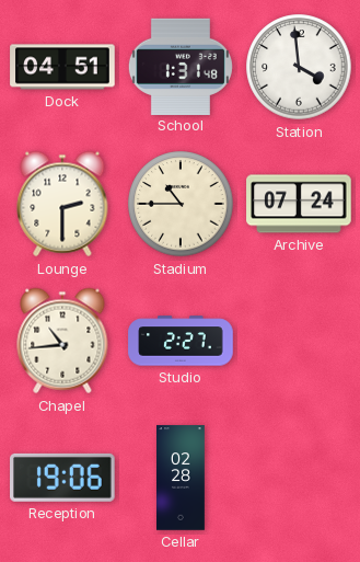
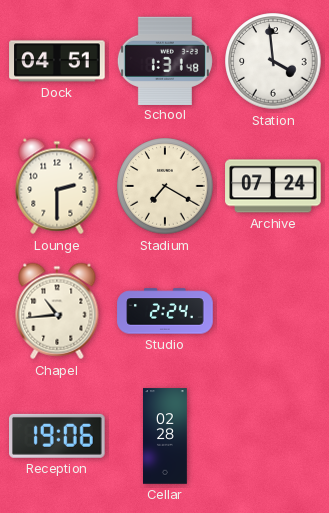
Stadium: 10:45 -> 7:20 (165, 186)
Studio: 2:27 -> 2:24 (165, 311)
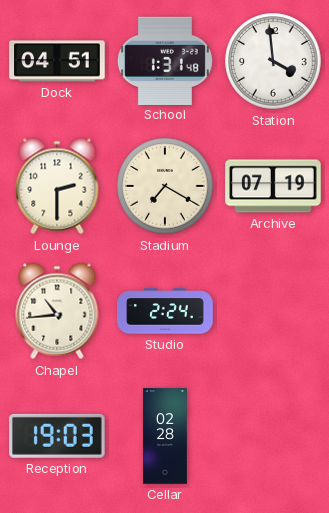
Archive: 07:24 -> 07:19 (273, 186)
Reception: 19:06 -> 19:03 (58, 436)
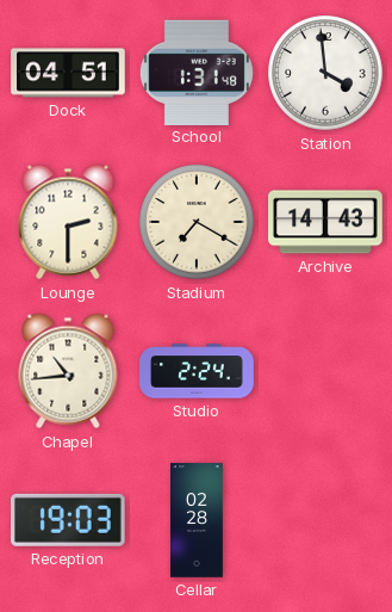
Archive: 07:19 -> 14:43 (325, 222)
